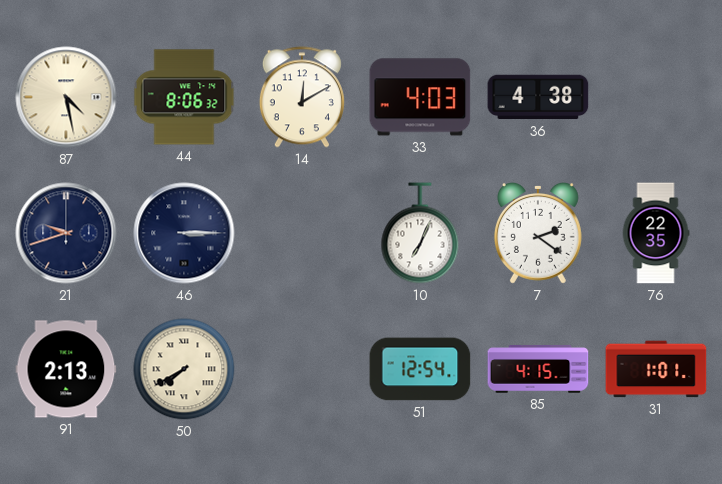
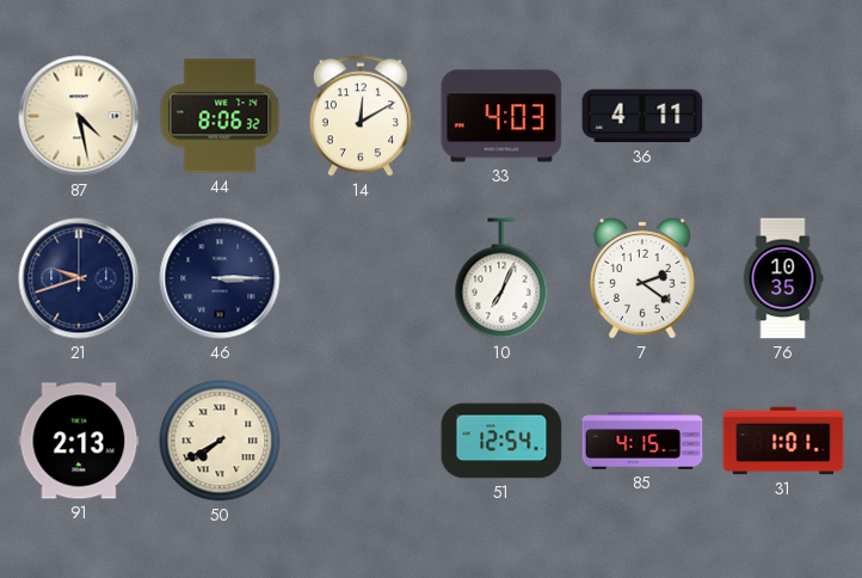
36: 4:38 -> 4:11 (642, 116)
76: 22:35 -> 10:35 (783, 278)
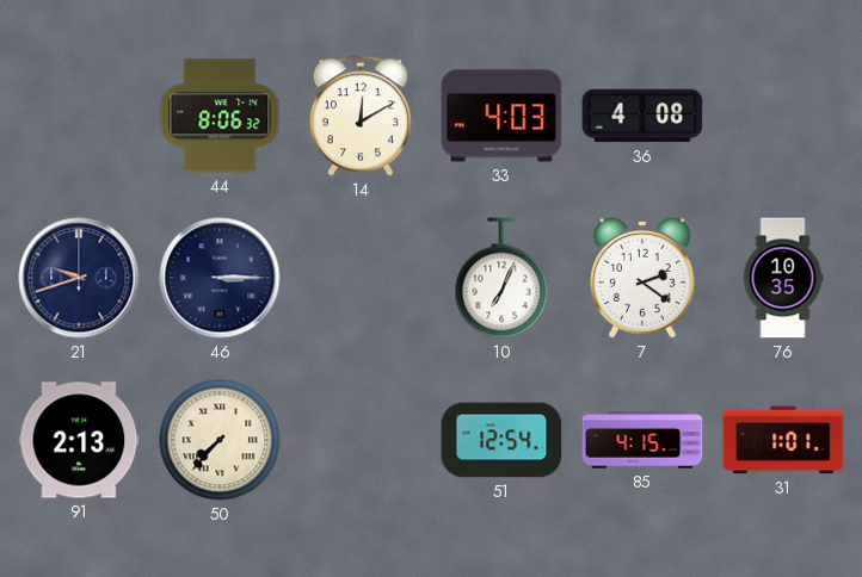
87: 4:28 -> none (79, 116)
36: 4:11 -> 4:08 (642, 116)
50: 7:40 -> 7:37 (220, 440)
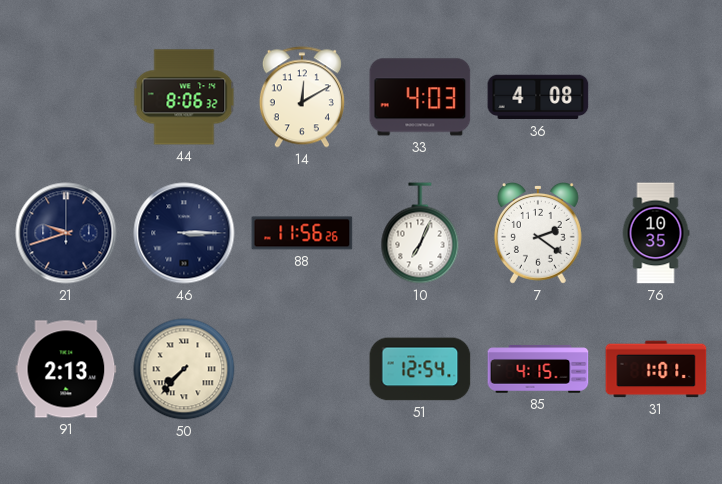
88: none -> 11:56 (302, 233)
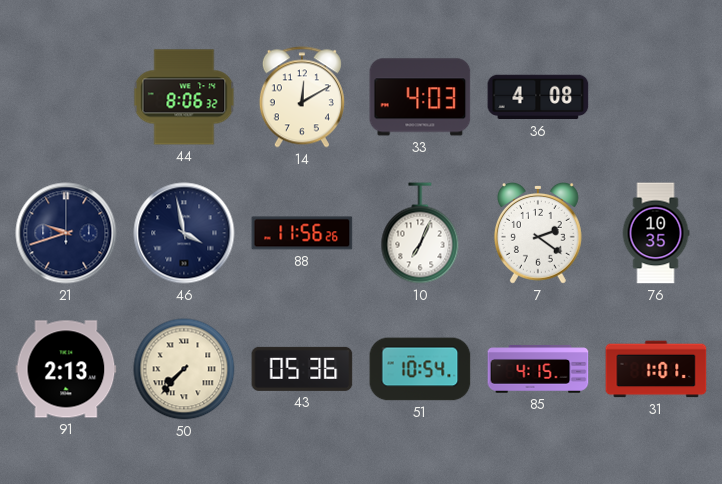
46: 3:15 -> 3:58 (184, 233)
43: none -> 05:36 (302, 369)
51: 12:54 -> 10:54 (420, 369)
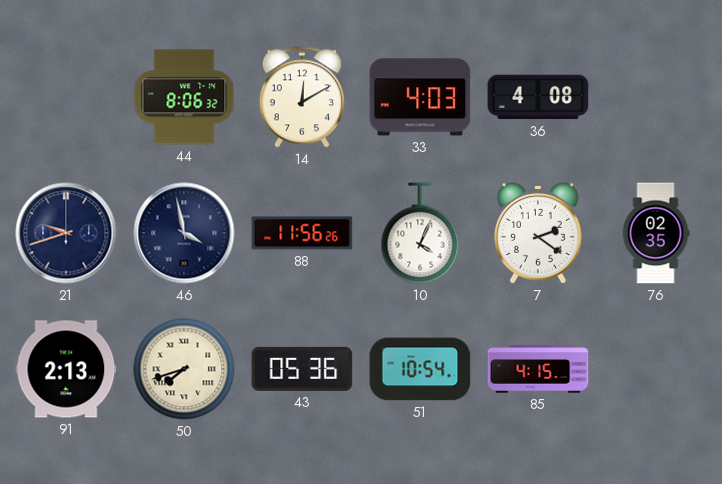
10: 7:04 -> 4:04 (420, 233)
76: 10:35 -> 02:35 (656, 233)
50: 7:37 -> 7:42 (184, 369)
31: 1:01 -> none (656, 369)
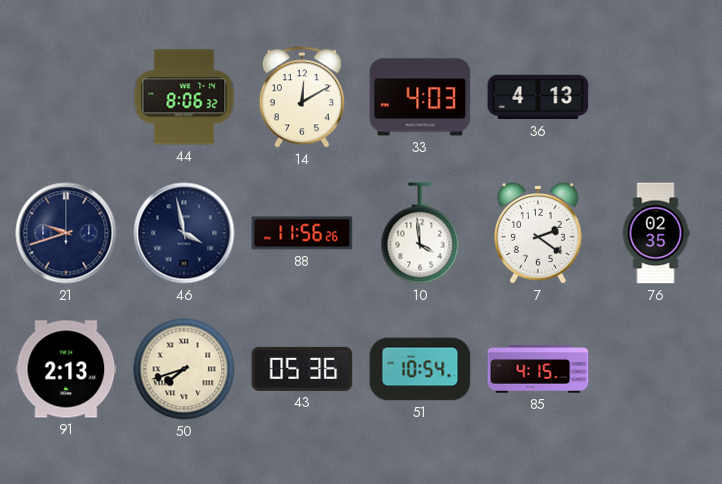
36: 4:08 -> 4:13 (538, 97)
10: 4:04 -> 3:59 (420, 233)
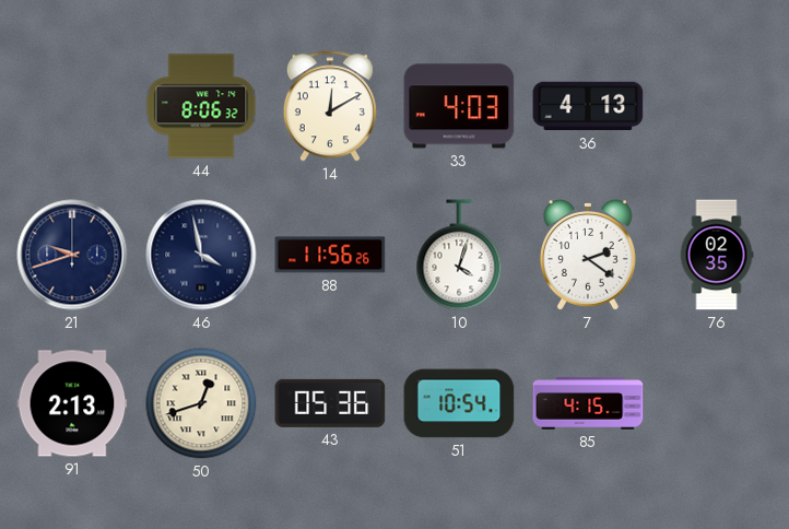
10: 3:59 -> 4:03 (459, 255)
50: 7:42 -> 12:42 (201, 403)
